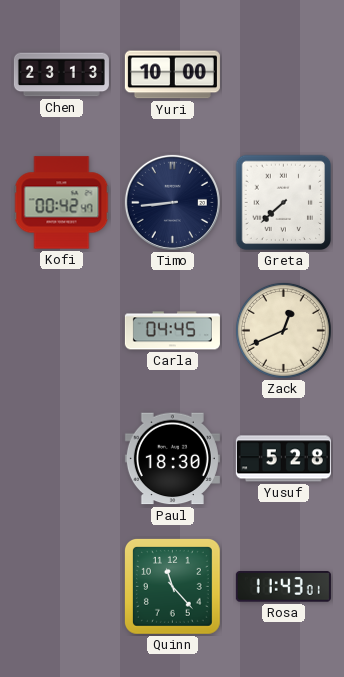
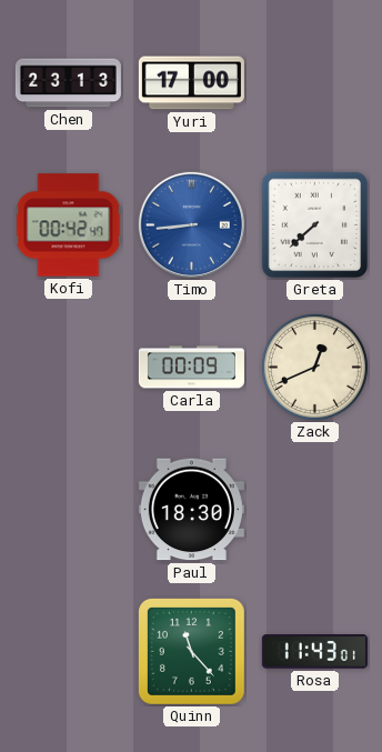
Yuri: 10:00 -> 17:00 (191, 83)
Timo dial: navy -> blue (191, 224)
Carla: 04:45 -> 00:09 (191, 368)
Yusuf: 5:28 -> none (283, 459)
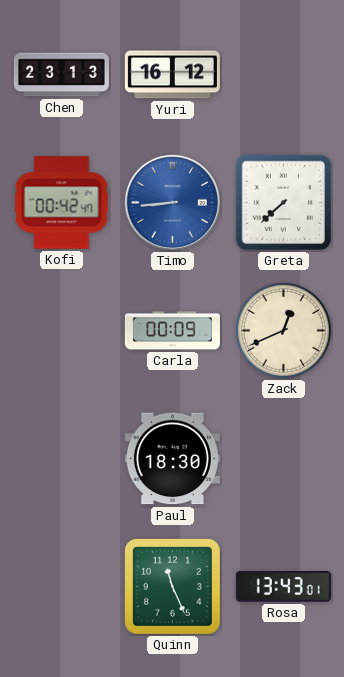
Yuri: 17:00 -> 16:12 (172, 75)
Quinn: 11:23 -> 11:26 (172, 586)
Rosa: 11:43 -> 13:43 (283, 587)
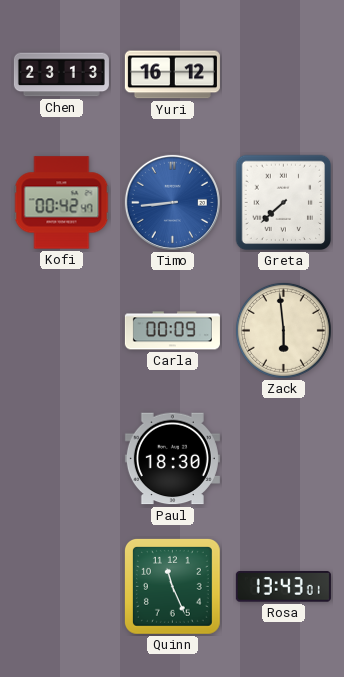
Zack: 12:41 -> 5:59 (283, 330)
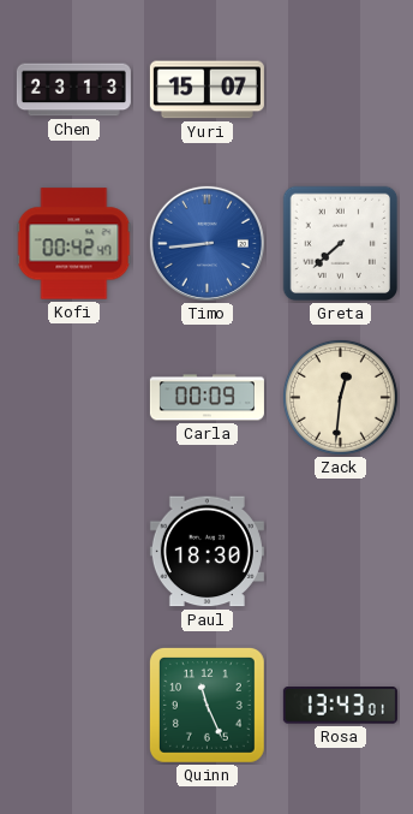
Yuri: 16:12 -> 15:07 (206, 90)
Zack: 5:59 -> 12:31 (340, 397)
